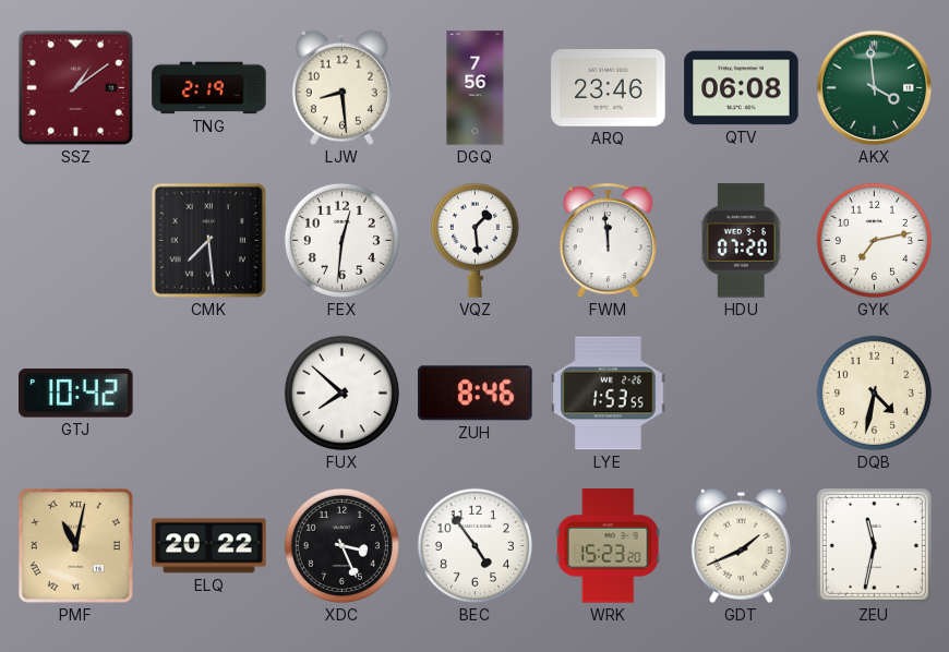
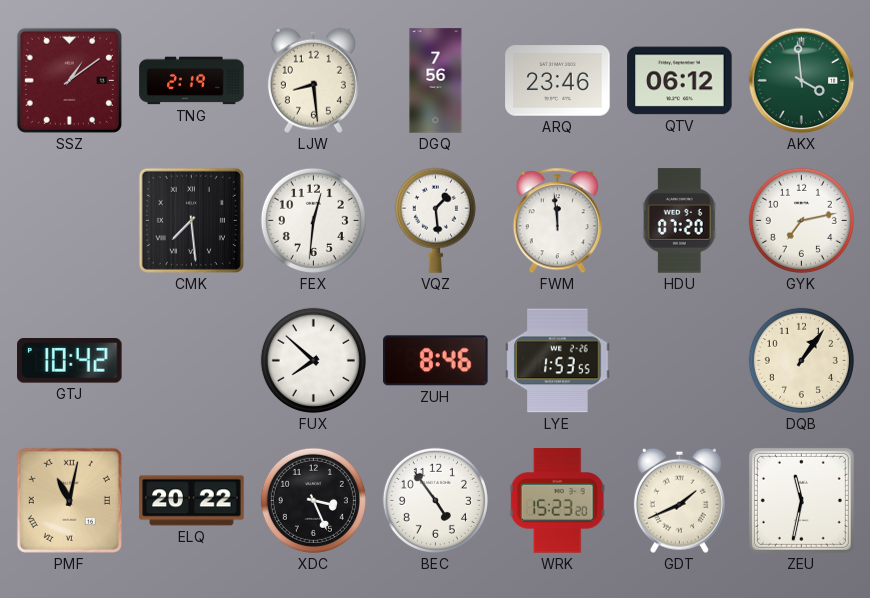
QTV: 06:08 -> 06:12 (680, 81)
DQB: 4:32 -> 1:06 (801, 360)
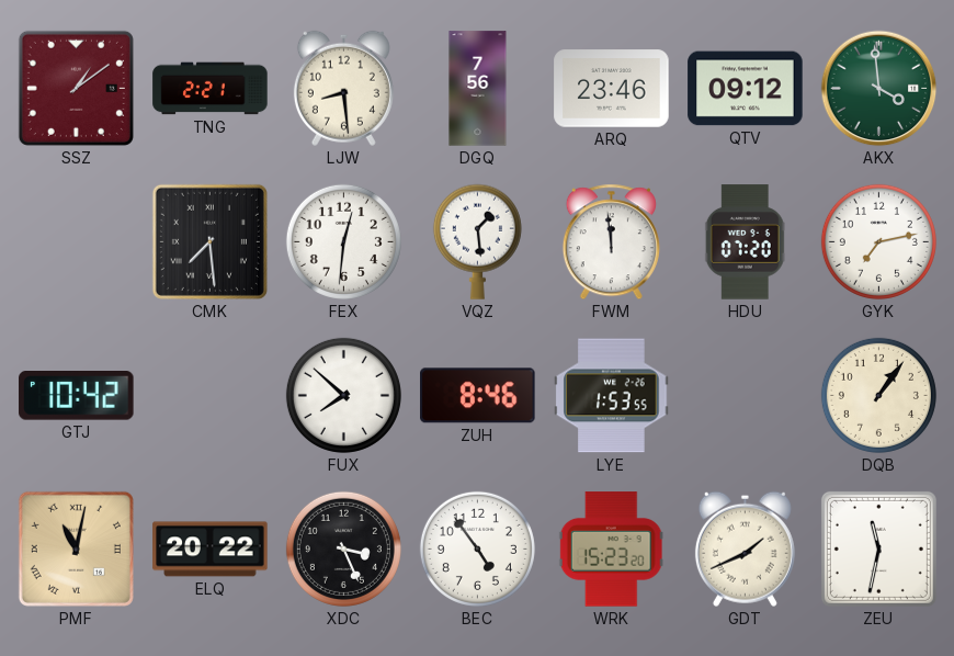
TNG: 2:19 -> 2:21 (211, 89)
QTV: 06:12 -> 09:12 (746, 89)
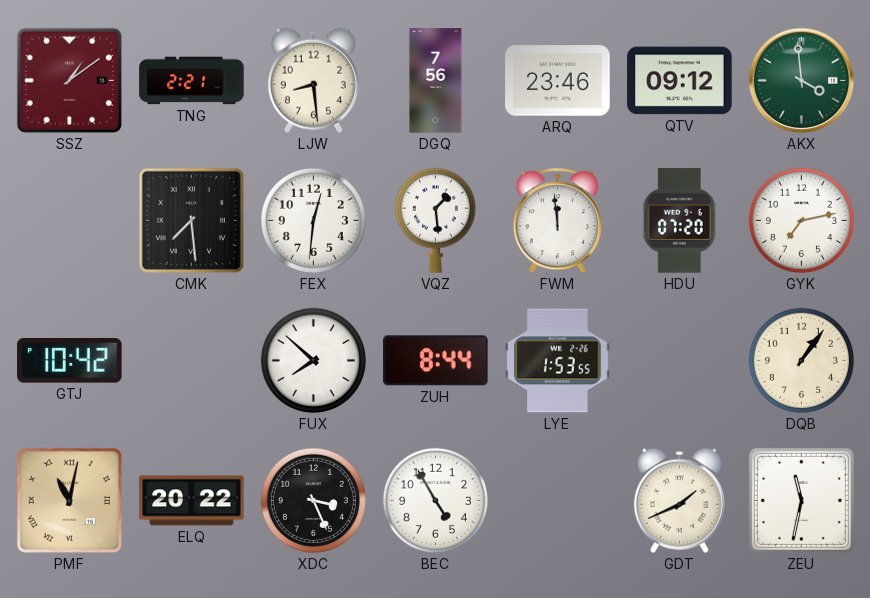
ZUH: 8:46 -> 8:44 (436, 361)
BEC: 4:54 -> 4:55 (435, 500)
WRK: 15:23 -> none (611, 550)
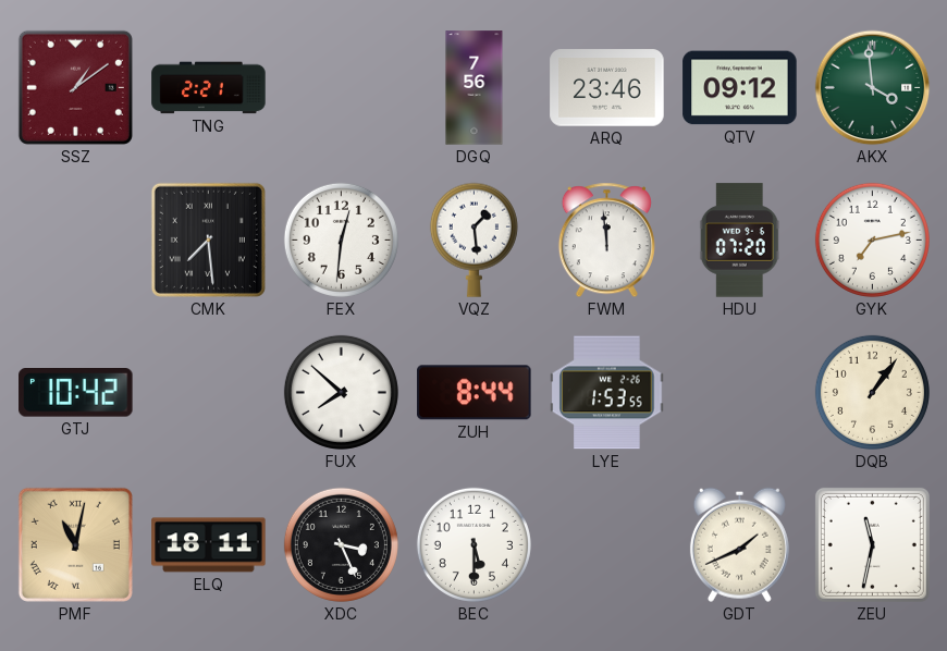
LJW: 8:29 -> none (313, 80)
ELQ: 20:22 -> 18:11 (209, 545)
BEC: 4:55 -> 5:30 (473, 544)
